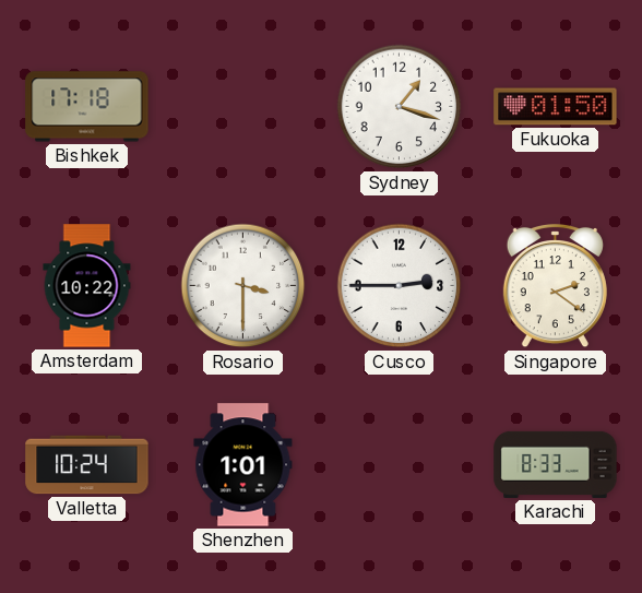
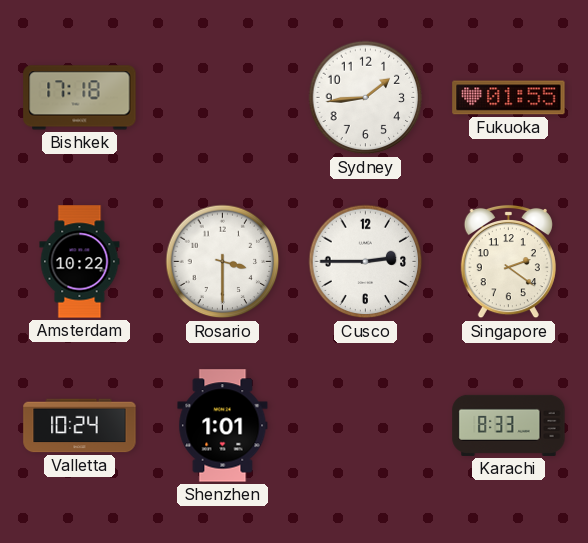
Sydney: 1:18 -> 1:44 (366, 98)
Fukuoka: 01:50 -> 01:55 (509, 98)
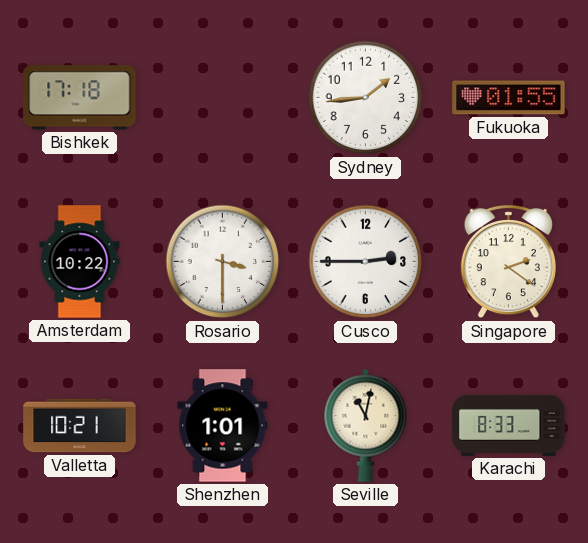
Valletta: 10:24 -> 10:21 (80, 426)
Seville: none -> 11:02 (366, 425)
